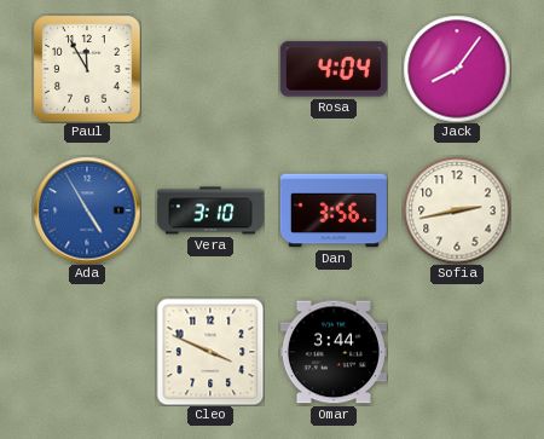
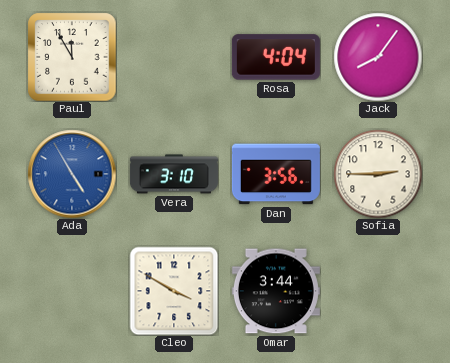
Sofia: 2:43 -> 2:45 (378, 174)
Cleo: 3:49 -> 3:50 (174, 291)
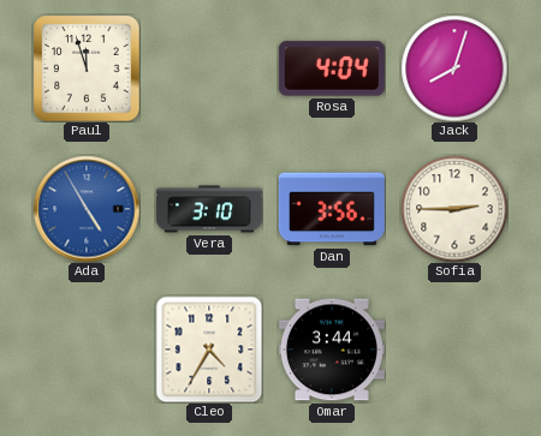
Paul: 11:55 -> 11:57 (87, 68)
Jack: 8:06 -> 8:03 (454, 68)
Cleo: 3:50 -> 4:35 (209, 350)
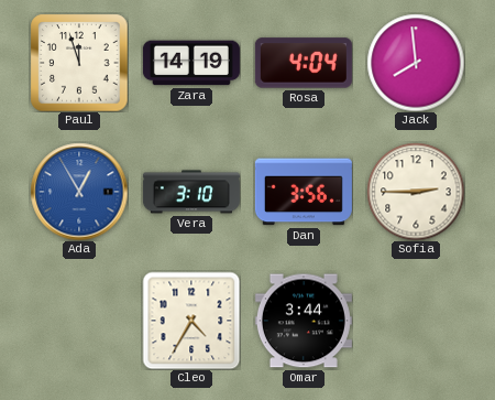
Zara: none -> 14:19 (191, 63)
Jack: 8:03 -> 7:59 (416, 63)
Ada: 4:55 -> 12:55 (79, 192)
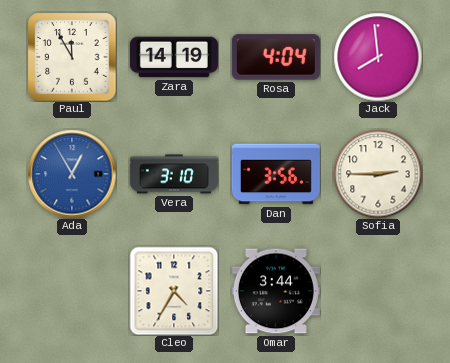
Paul: 11:57 -> 11:55 (72, 57)
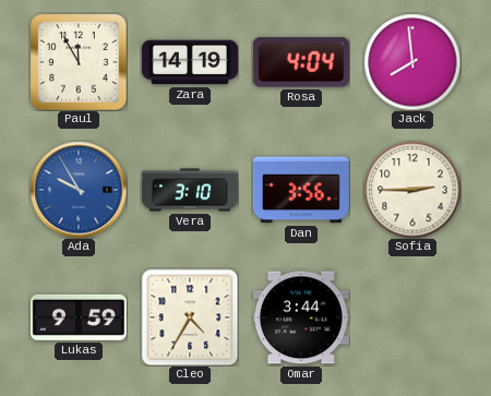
Ada: 12:55 -> 9:55 (79, 190)
Lukas: none -> 9:59 (79, 317)
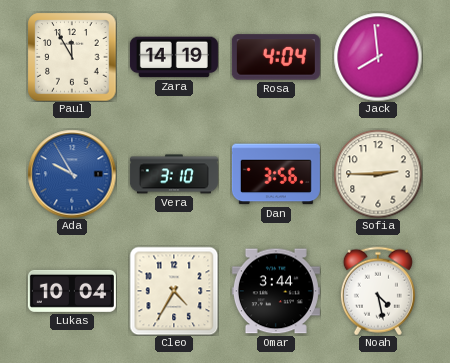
Lukas: 9:59 -> 10:04 (72, 291)
Noah: none -> 4:28 (378, 291)
